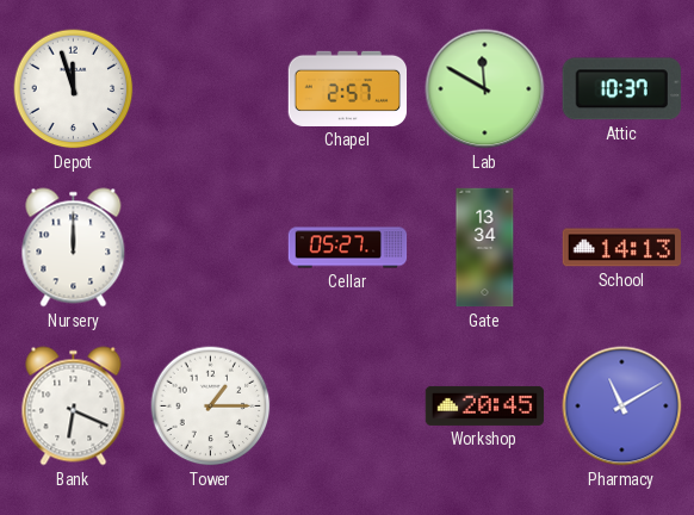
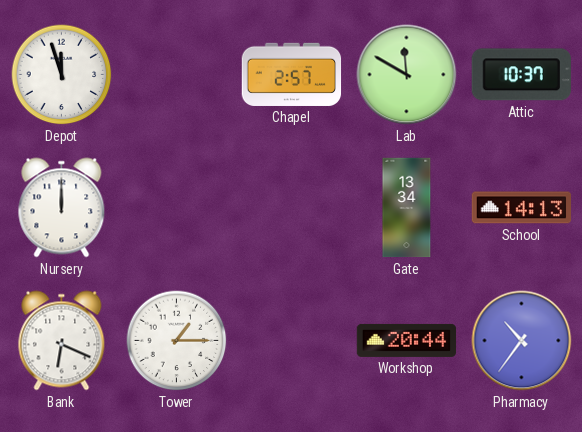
Cellar: 05:27 -> none (348, 248)
Workshop: 20:45 -> 20:44 (407, 340)
Pharmacy: 11:10 -> 10:36 (522, 341)
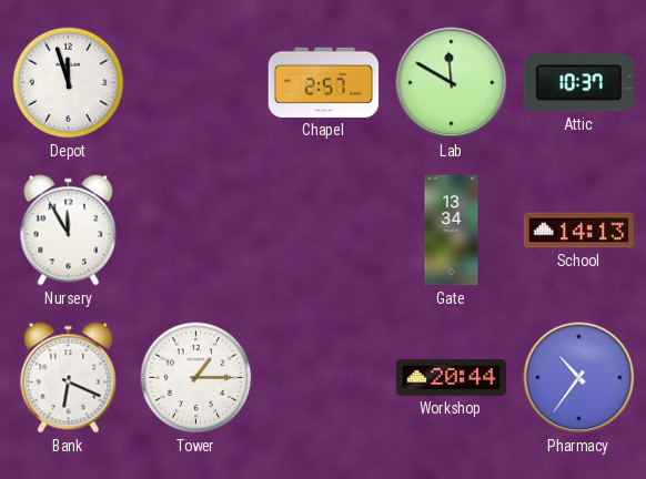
Nursery: 12:00 -> 11:55 (69, 231)
